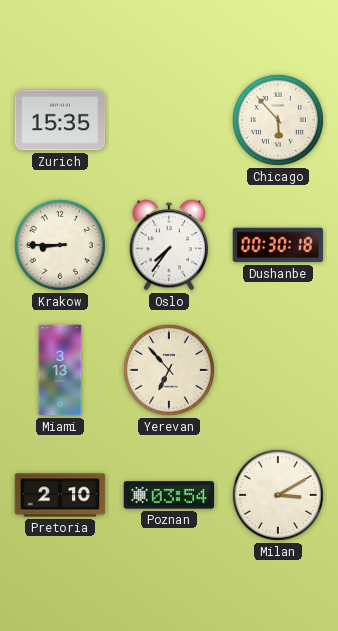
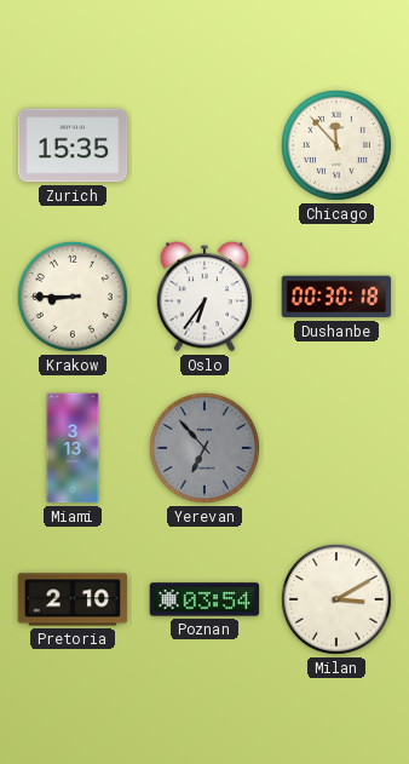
Chicago: 5:53 -> 11:53 (336, 145)
Oslo: 7:36 -> 6:36 (204, 297)
Yerevan dial: cream -> grey (204, 448)
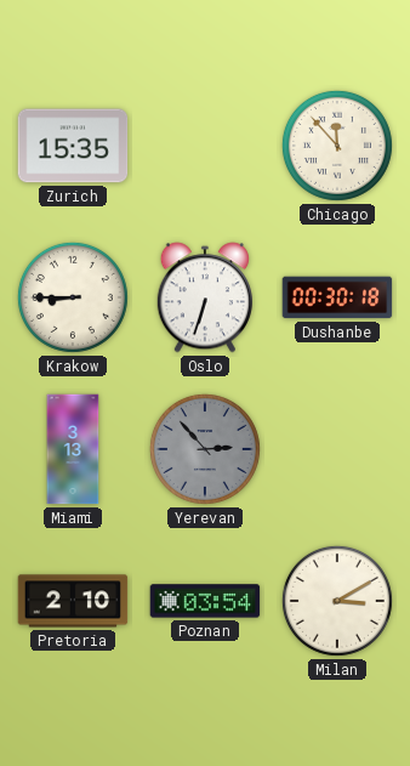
Oslo: 6:36 -> 6:33 (205, 297)
Yerevan: 6:53 -> 2:53 (205, 449)
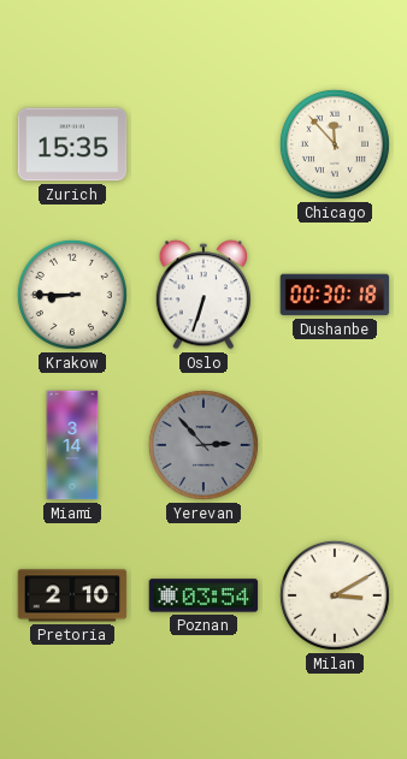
Miami: 3:13 -> 3:14 (72, 445)
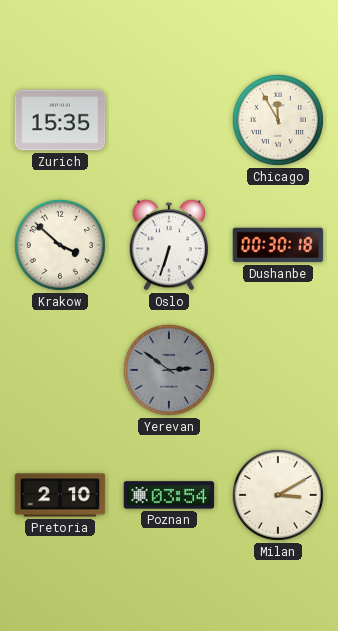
Chicago: 11:53 -> 11:55 (278, 120)
Krakow: 8:45 -> 3:52 (60, 245)
Miami: 3:14 -> none (72, 445)
Yerevan: 2:53 -> 2:51 (169, 370)
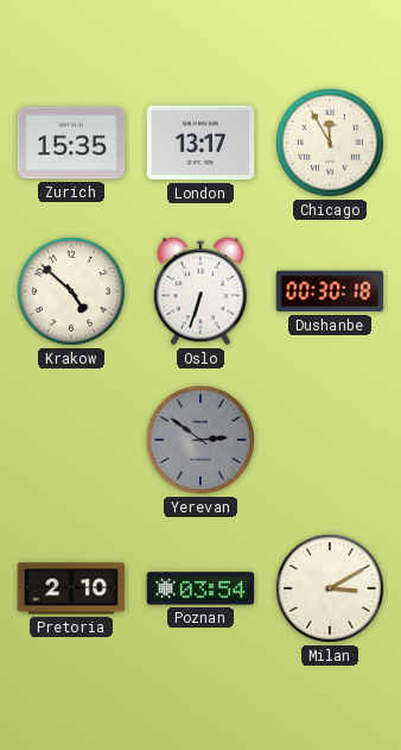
London: none -> 13:17 (200, 143)
Krakow: 3:52 -> 4:52 (71, 291)
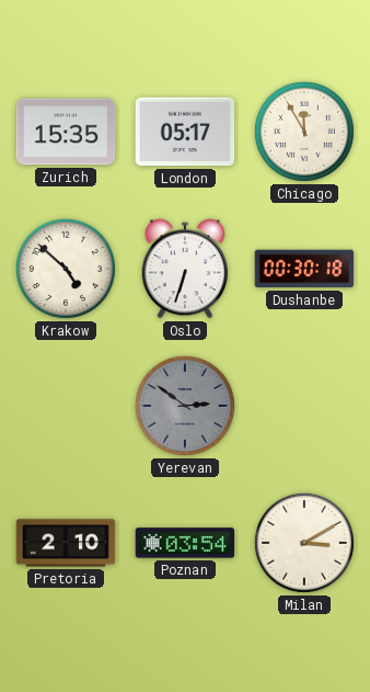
London: 13:17 -> 05:17 (185, 132)
